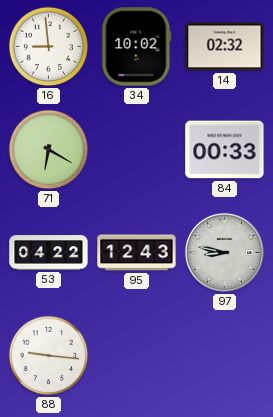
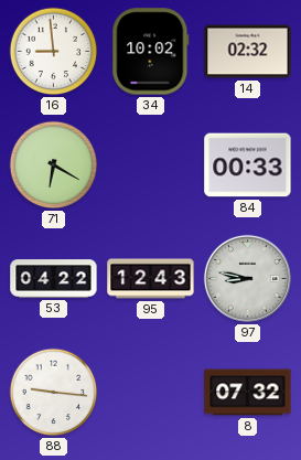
8: none -> 07:32 (248, 393)
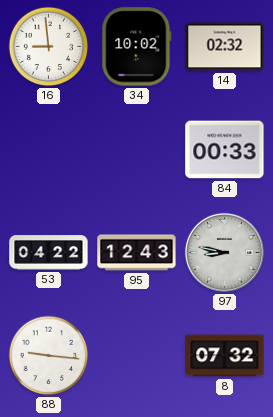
71: 6:20 -> none (54, 165)
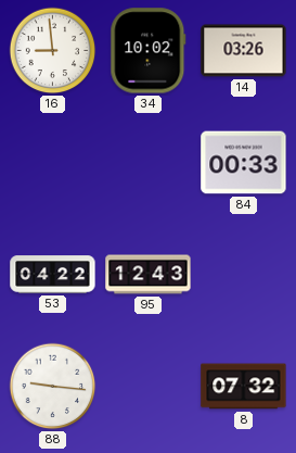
14: 02:32 -> 03:26 (244, 51)
97: 8:47 -> none (224, 252)
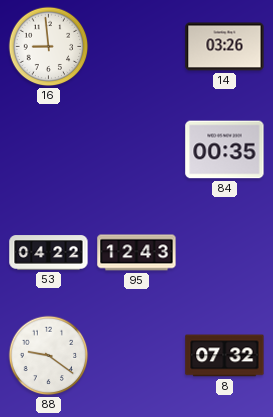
34: 10:02 -> none (149, 51)
84: 00:33 -> 00:35 (225, 150)
88: 9:16 -> 9:21 (49, 356)
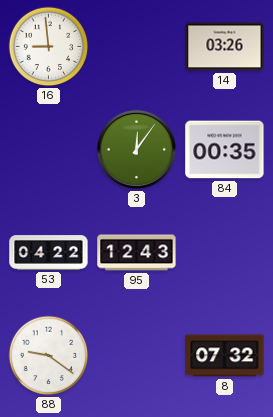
3: none -> 12:06 (136, 149)
